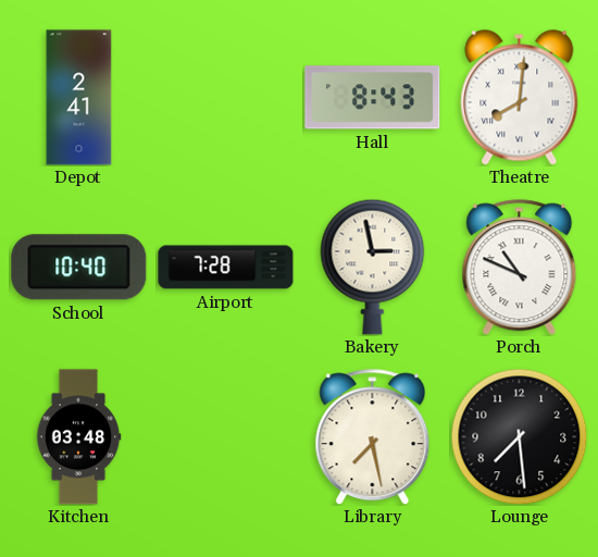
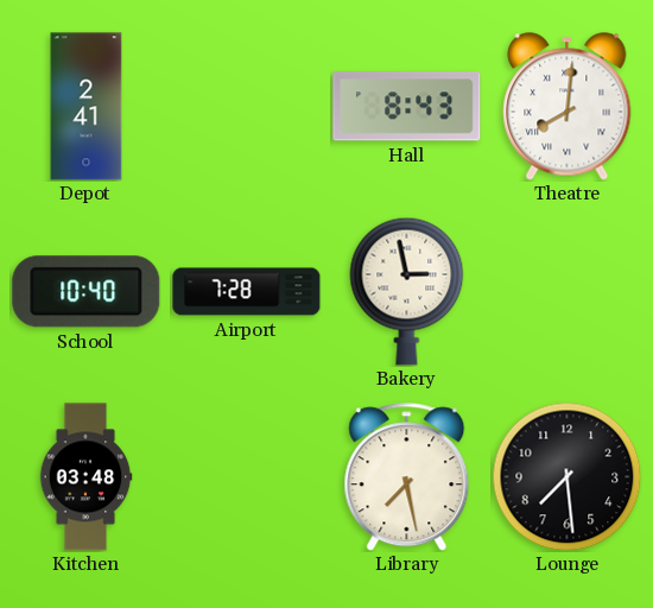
Porch: 10:49 -> none (520, 268)
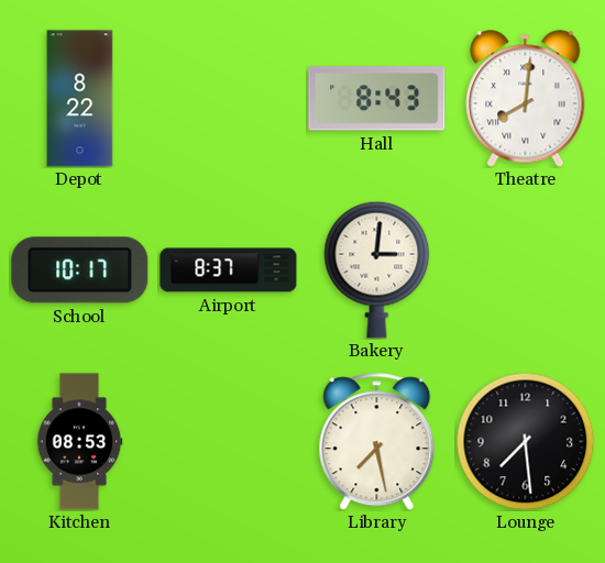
Depot: 2:41 -> 8:22 (80, 99)
School: 10:40 -> 10:17 (80, 271)
Airport: 7:28 -> 8:37 (229, 271)
Bakery: 2:58 -> 3:01 (377, 269)
Kitchen: 03:48 -> 08:53 (79, 442)
